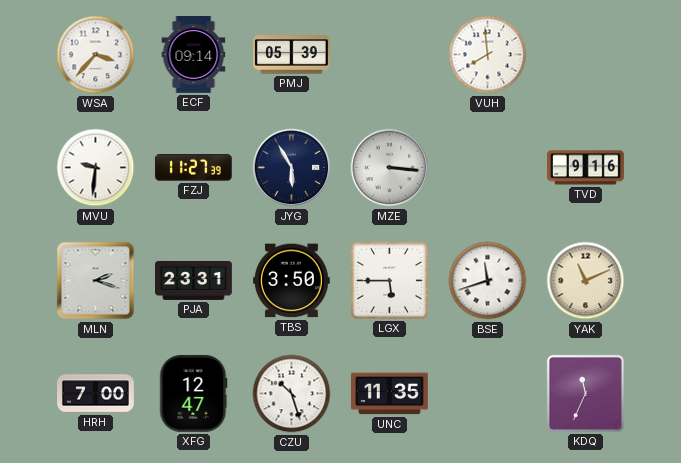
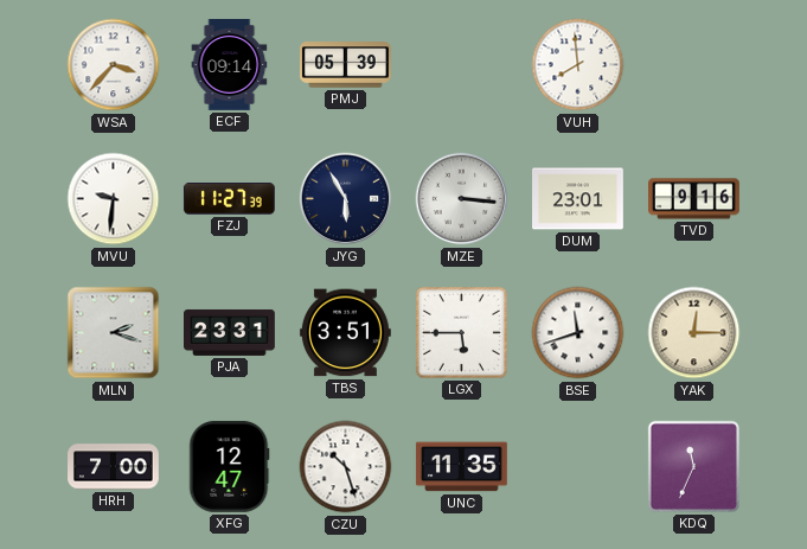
DUM: none -> 23:01 (578, 199)
TBS: 3:50 -> 3:51 (345, 333)
YAK: 11:11 -> 12:15 (694, 333)
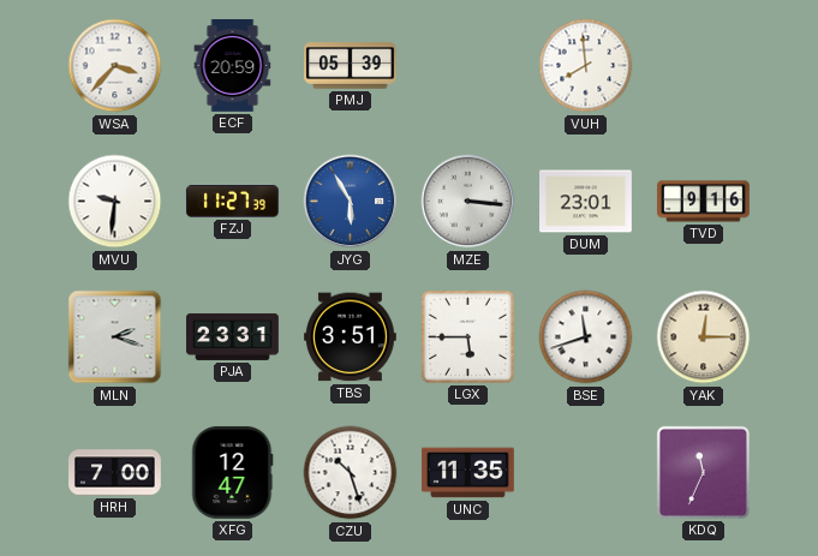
ECF: 09:14 -> 20:59 (233, 66)
JYG dial: navy -> blue (351, 202)
